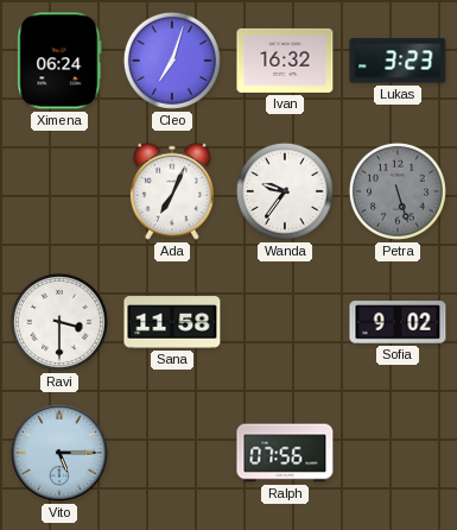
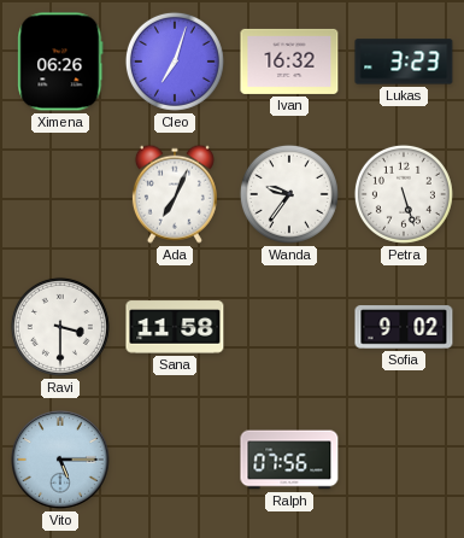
Ximena: 06:24 -> 06:26 (60, 62)
Petra dial: grey -> white (404, 194)
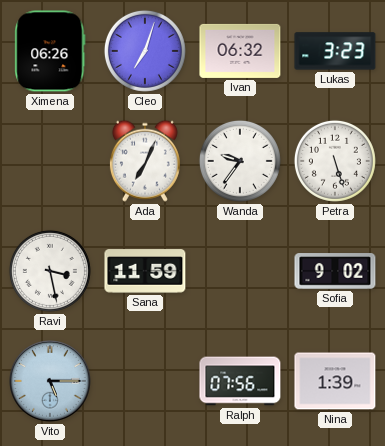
Ivan: 16:32 -> 06:32 (240, 51)
Ravi: 3:30 -> 3:28 (50, 271)
Sana: 11:58 -> 11:59 (145, 271)
Nina: none -> 1:39 (335, 381)
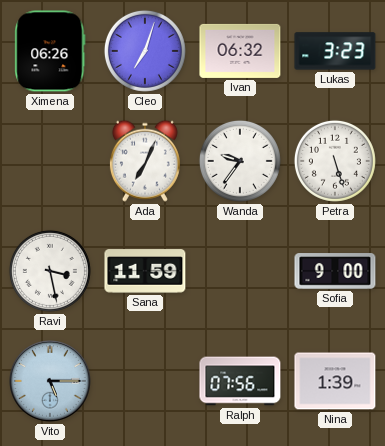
Sofia: 9:02 -> 9:00 (335, 271)
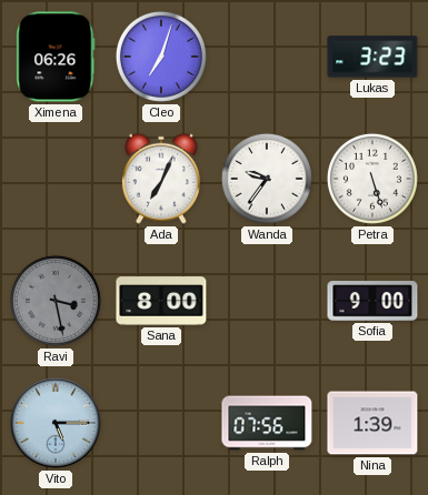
Ivan: 06:32 -> none (240, 51)
Ravi dial: white -> grey (56, 301)
Sana: 11:59 -> 8:00 (161, 301)
